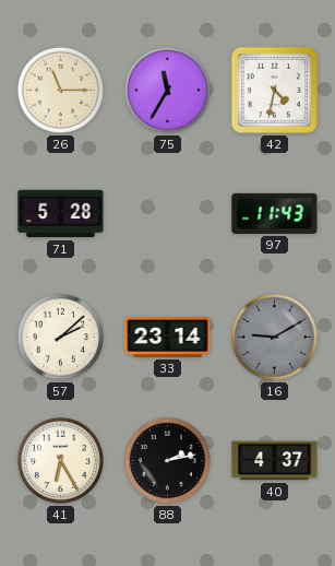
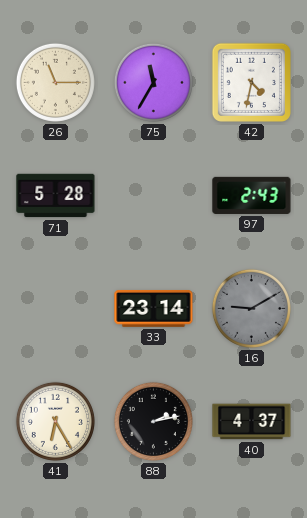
97: 11:43 -> 2:43 (252, 195)
57: 2:08 -> none (60, 337)
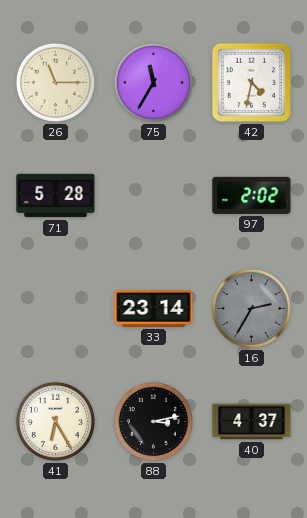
97: 2:43 -> 2:02 (252, 195)
16: 9:10 -> 2:35 (251, 308)
88: 2:13 -> 3:13 (153, 421)
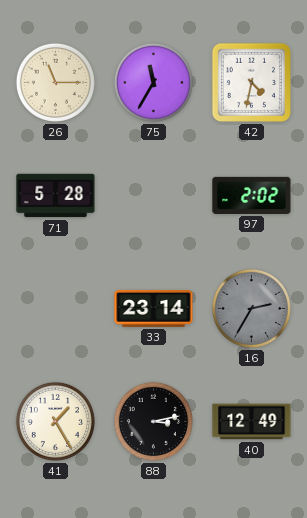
41: 6:25 -> 1:25 (55, 421)
40: 4:37 -> 12:49 (252, 422)
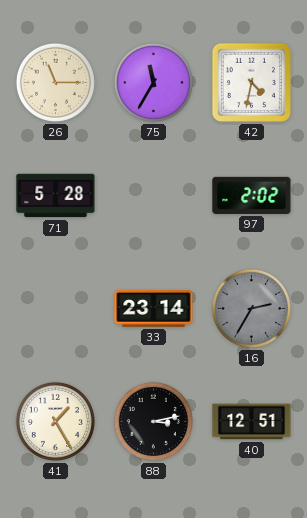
40: 12:49 -> 12:51 (252, 422)
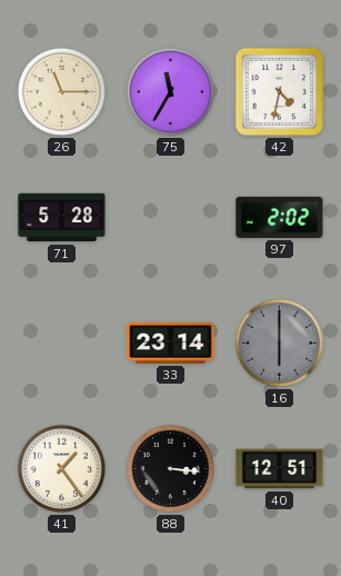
16: 2:35 -> 6:00 (279, 342)
41: 1:25 -> 1:24 (61, 468)
88: 3:13 -> 3:16 (170, 468)
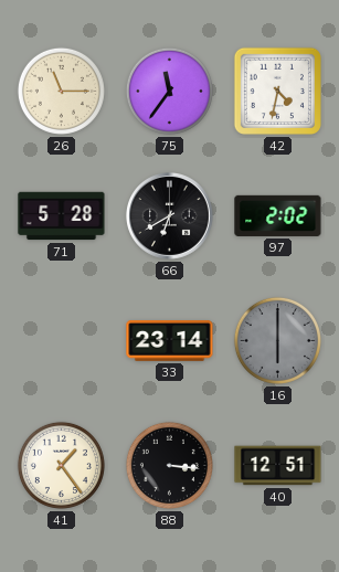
75: 11:35 -> 11:36 (169, 91)
66: none -> 6:40 (170, 216)
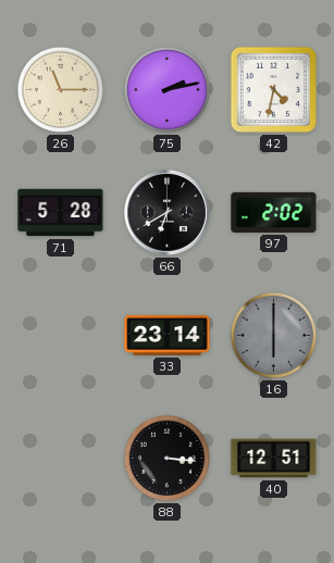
75: 11:36 -> 2:13 (166, 89)
41: 1:24 -> none (61, 465)
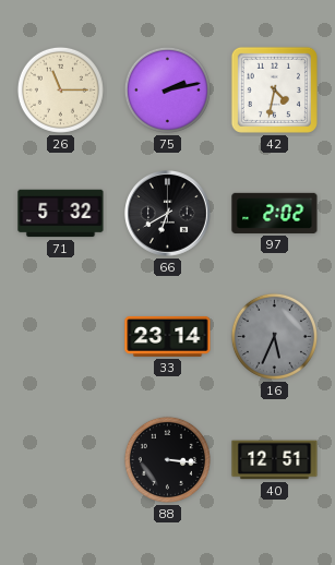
71: 5:28 -> 5:32 (61, 214)
16: 6:00 -> 5:34 (274, 336)
